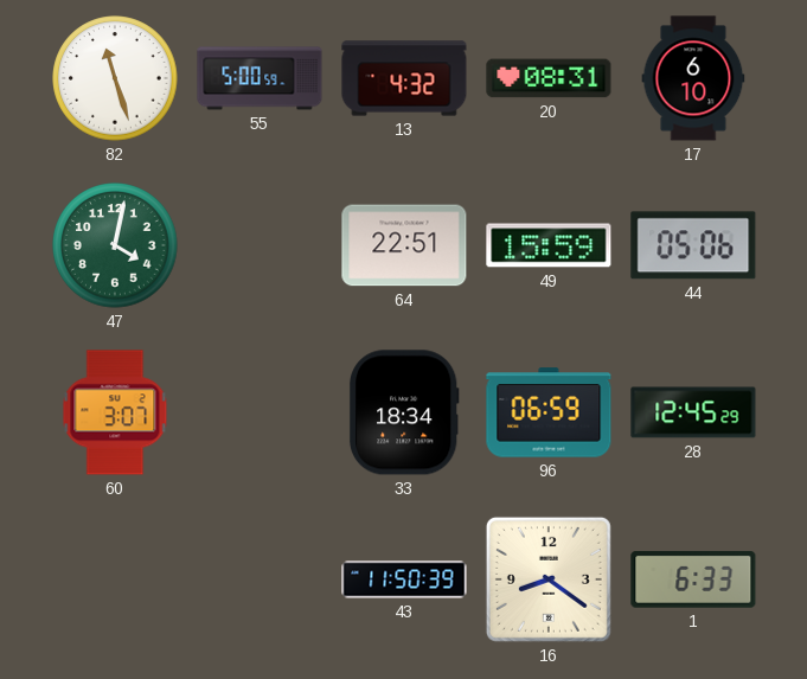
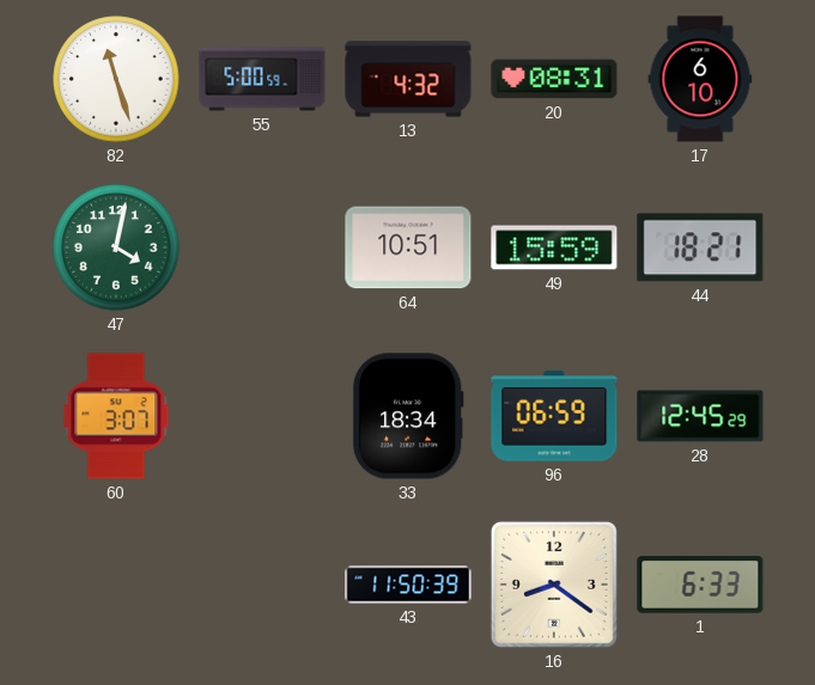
64: 22:51 -> 10:51 (408, 247)
44: 05:06 -> 18:21 (700, 247)
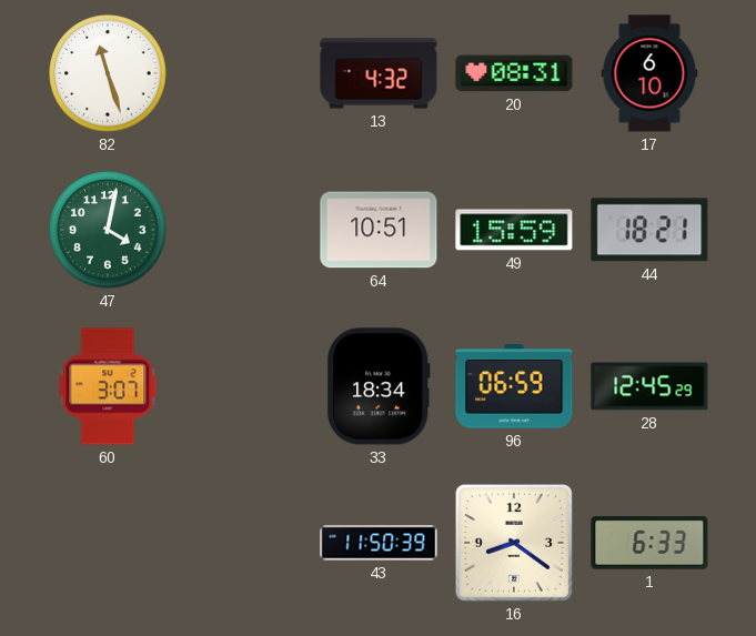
55: 5:00 -> none (262, 79)
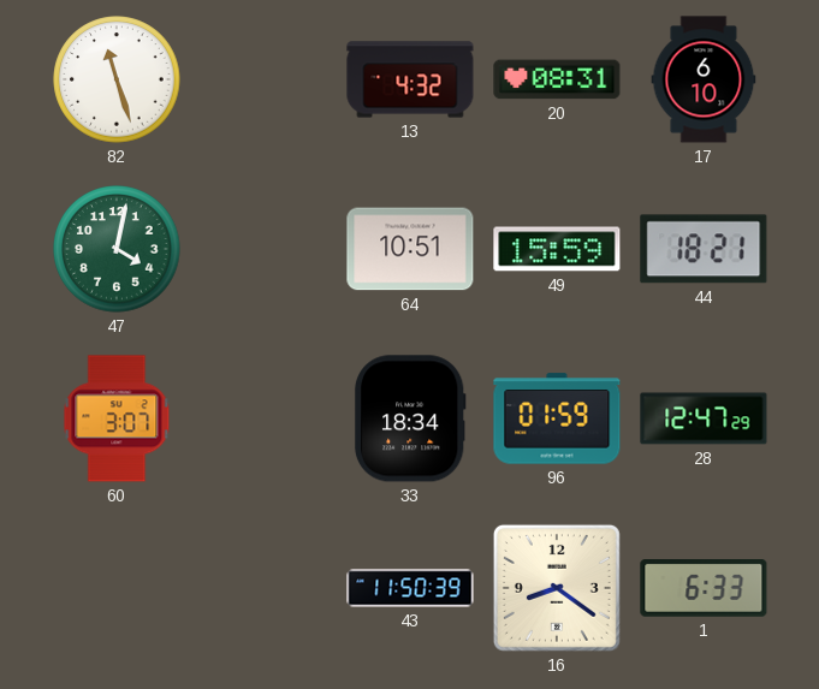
96: 06:59 -> 01:59 (557, 418)
28: 12:45 -> 12:47 (704, 418)
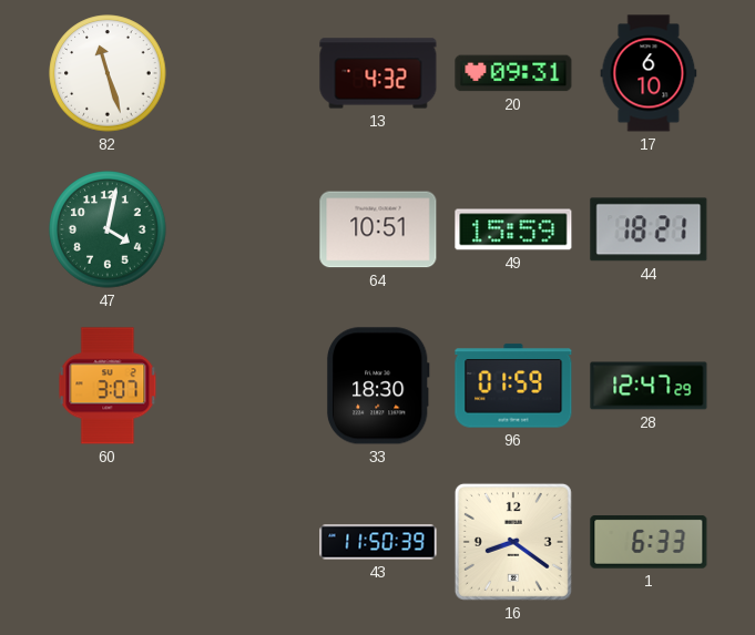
20: 08:31 -> 09:31 (513, 73)
33: 18:34 -> 18:30 (378, 386)
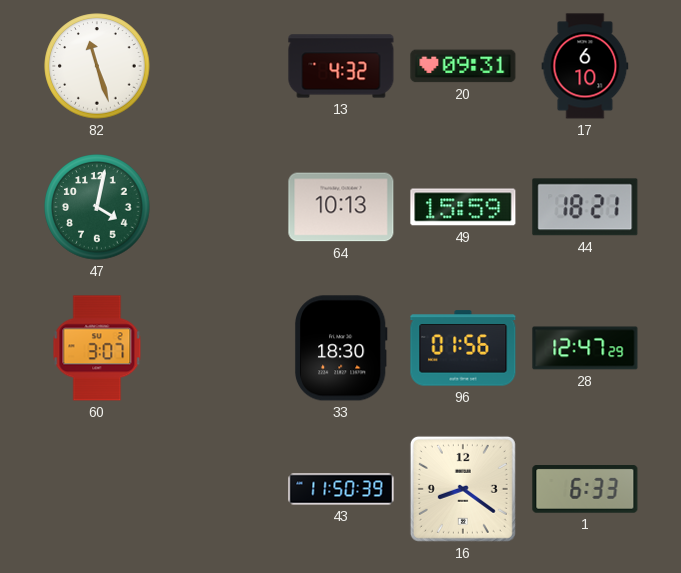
64: 10:51 -> 10:13 (341, 207)
96: 01:59 -> 01:56 (463, 348)
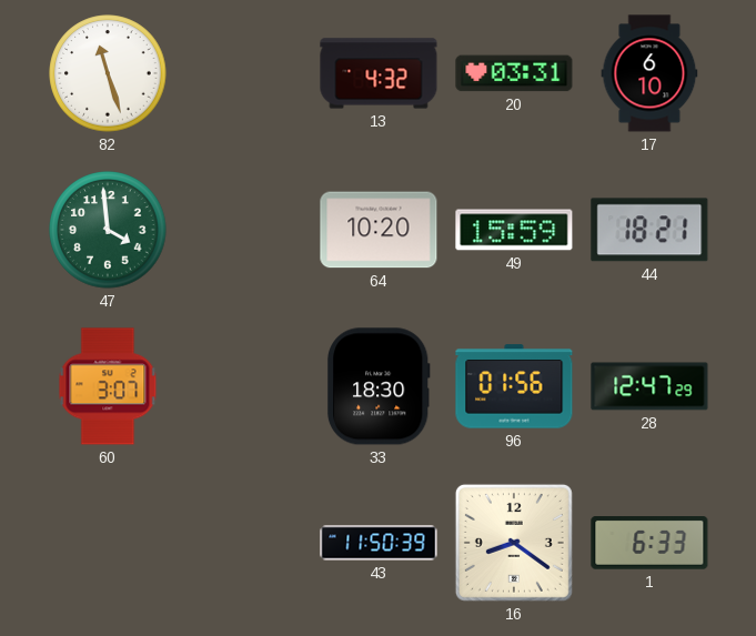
20: 09:31 -> 03:31 (514, 73)
47: 4:02 -> 3:59 (108, 230)
64: 10:13 -> 10:20 (379, 230)
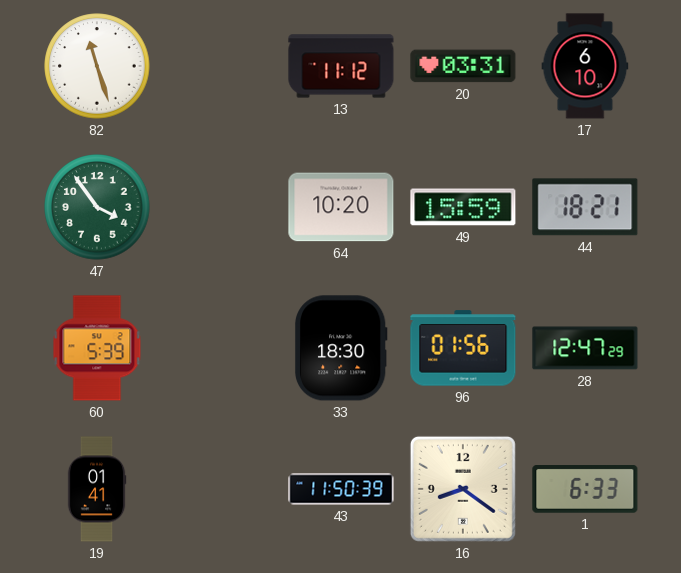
13: 4:32 -> 11:12 (341, 66)
47: 3:59 -> 3:54 (97, 207)
60: 3:07 -> 5:39 (97, 348)
19: none -> 01:41 (97, 489)
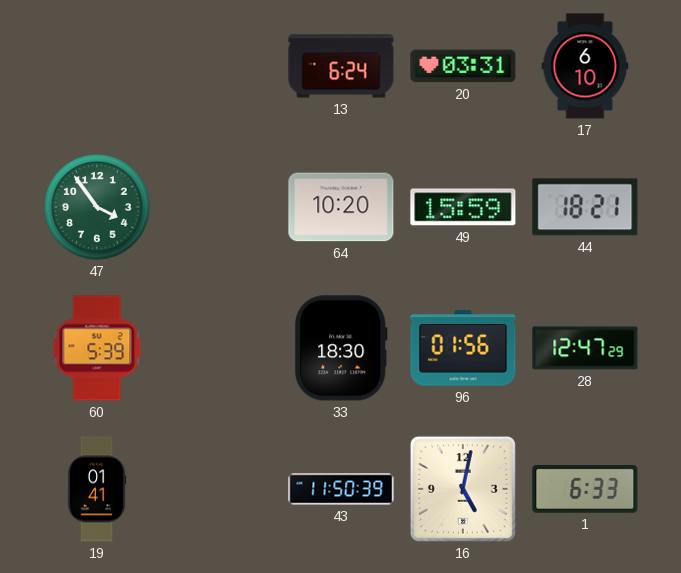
82: 11:27 -> none (97, 66)
13: 11:12 -> 6:24 (341, 66)
16: 8:21 -> 5:02 (463, 489)
